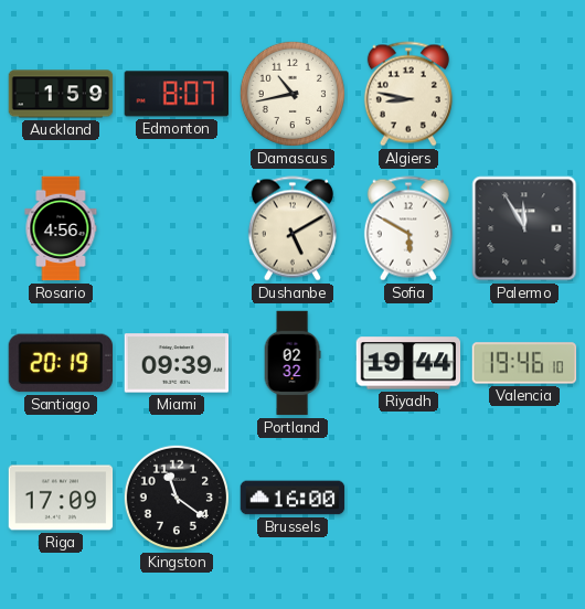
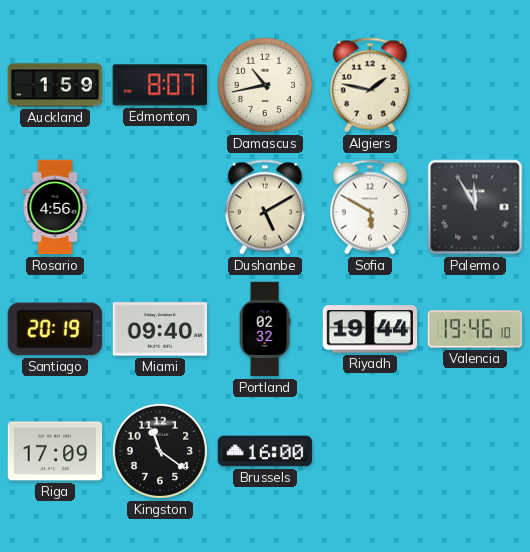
Algiers: 8:47 -> 1:47 (370, 85)
Miami: 09:39 -> 09:40 (160, 329)
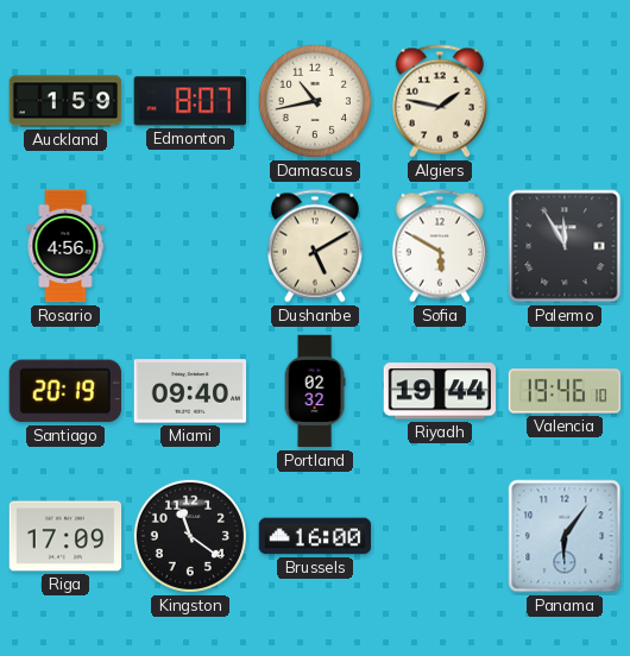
Panama: none -> 6:06 (565, 536)
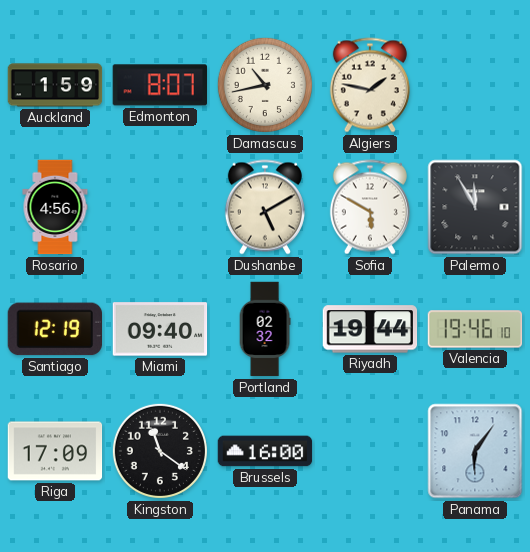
Santiago: 20:19 -> 12:19 (54, 329)
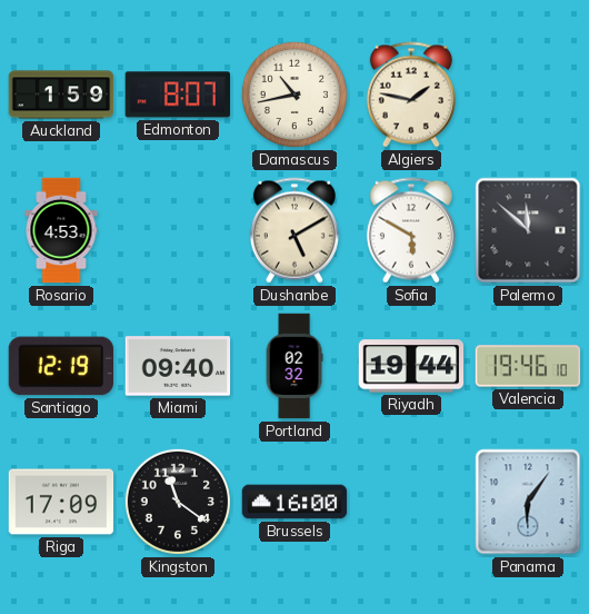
Rosario: 4:56 -> 4:53 (61, 230)
Palermo: 11:55 -> 11:52 (528, 230)
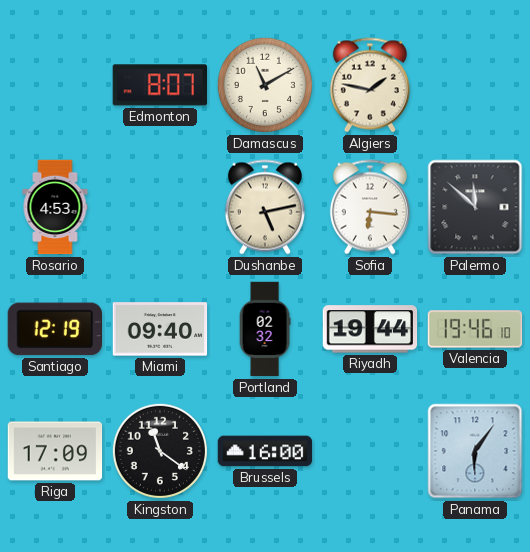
Auckland: 1:59 -> none (61, 95)
Damascus: 10:43 -> 11:10 (265, 85)
Dushanbe: 5:10 -> 5:13 (265, 207)
Sofia: 5:50 -> 6:16 (370, 207)
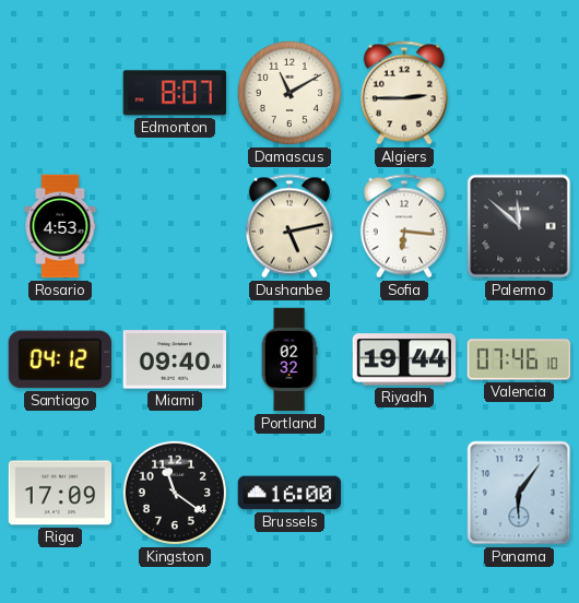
Algiers: 1:47 -> 2:45 (404, 93)
Santiago: 12:19 -> 04:12 (59, 359)
Valencia: 19:46 -> 07:46 (519, 359)
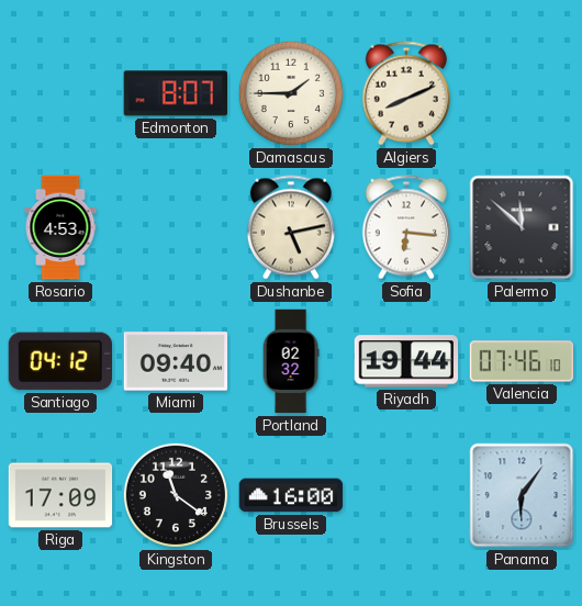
Damascus: 11:10 -> 1:45 (291, 93)
Algiers: 2:45 -> 8:11 (406, 93)
